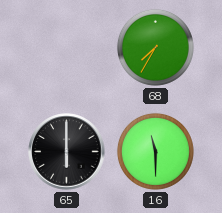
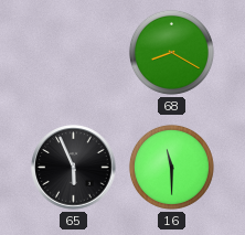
68: 7:35 -> 8:20 (171, 52)
65: 6:00 -> 5:56 (74, 168)
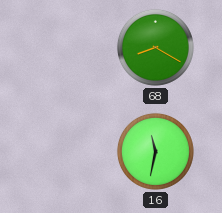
65: 5:56 -> none (74, 168)
16: 11:30 -> 11:32 (155, 151)
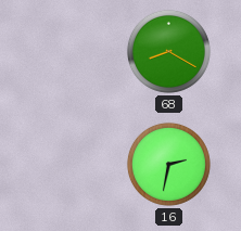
16: 11:32 -> 2:32 (168, 164)
